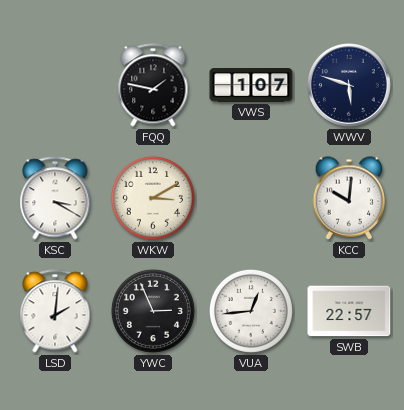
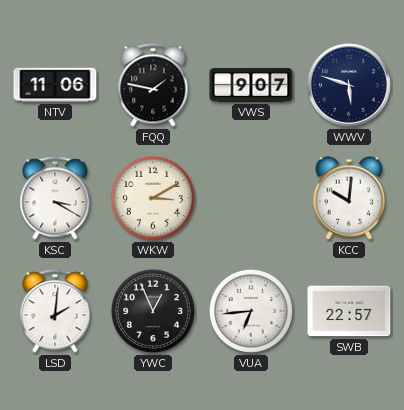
NTV: none -> 11:06 (55, 85)
VWS: 1:07 -> 9:07 (251, 85)
YWC: 2:56 -> 12:56 (153, 311)
VUA: 12:44 -> 6:44 (251, 311)
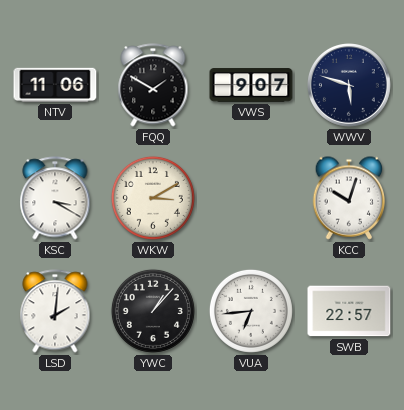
FQQ: 1:47 -> 1:50 (153, 85)
KCC: 10:01 -> 10:03 (349, 198)
YWC: 12:56 -> 1:07 (153, 311)
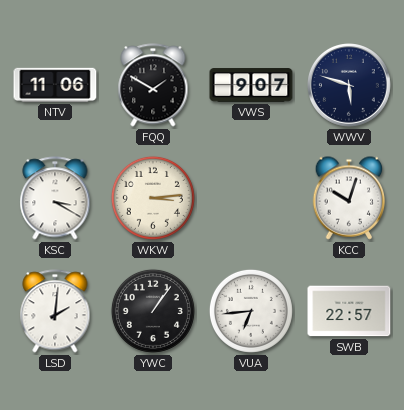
WKW: 3:10 -> 3:14 (153, 198)
YWC: 1:07 -> 1:06 (153, 311)
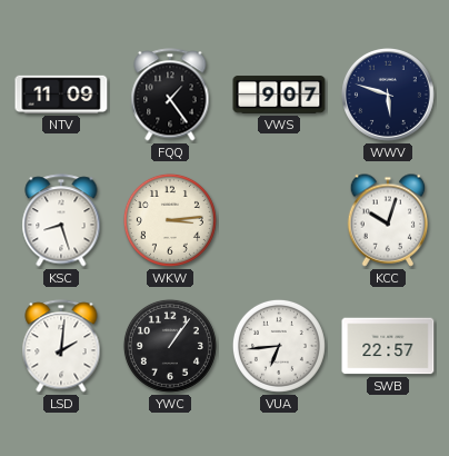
NTV: 11:06 -> 11:09 (61, 95)
FQQ: 1:50 -> 1:24 (170, 95)
KSC: 3:20 -> 8:27 (61, 220)
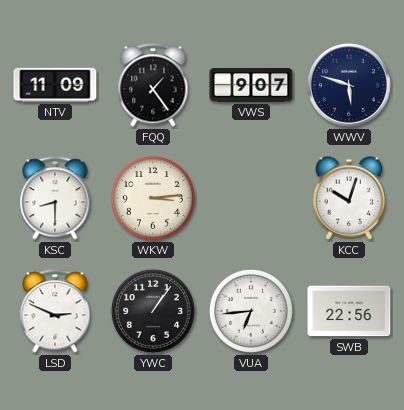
KSC: 8:27 -> 8:30 (55, 198)
LSD: 2:01 -> 2:49 (55, 311)
SWB: 22:57 -> 22:56 (349, 311)
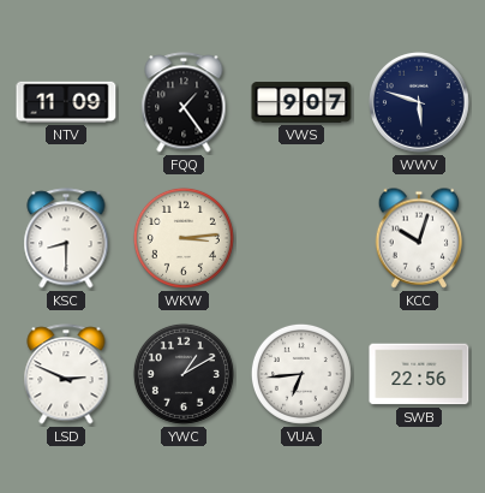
YWC: 1:06 -> 1:10 (184, 374)
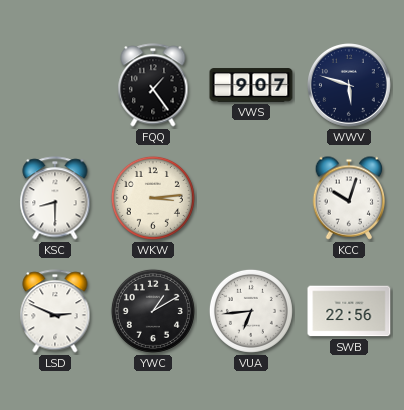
NTV: 11:09 -> none (66, 102)
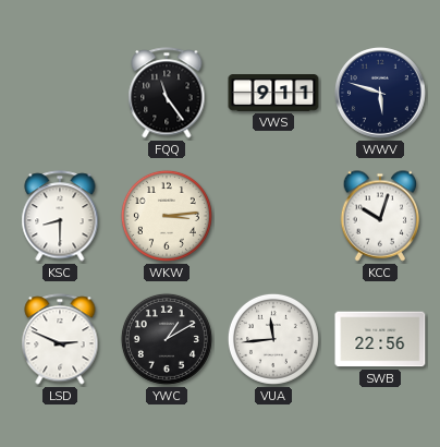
FQQ: 1:24 -> 11:24 (167, 93)
VWS: 9:07 -> 9:11 (273, 93)
VUA: 6:44 -> 11:44 (273, 339)
